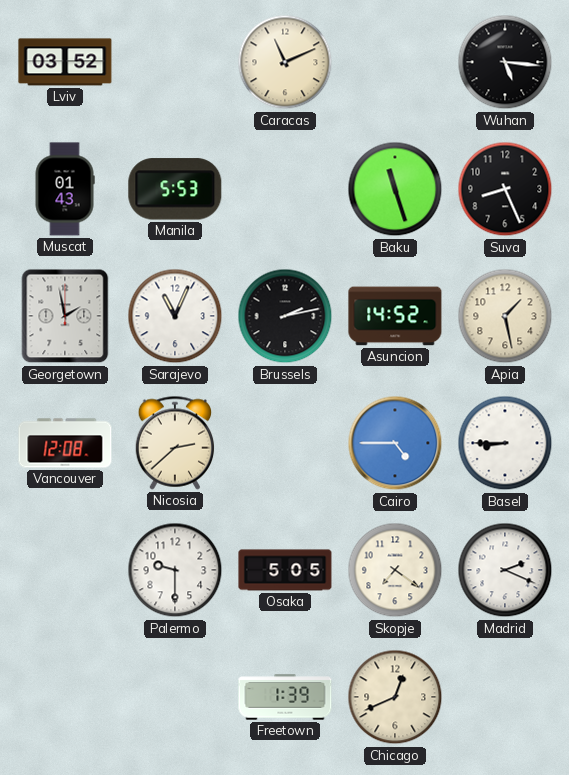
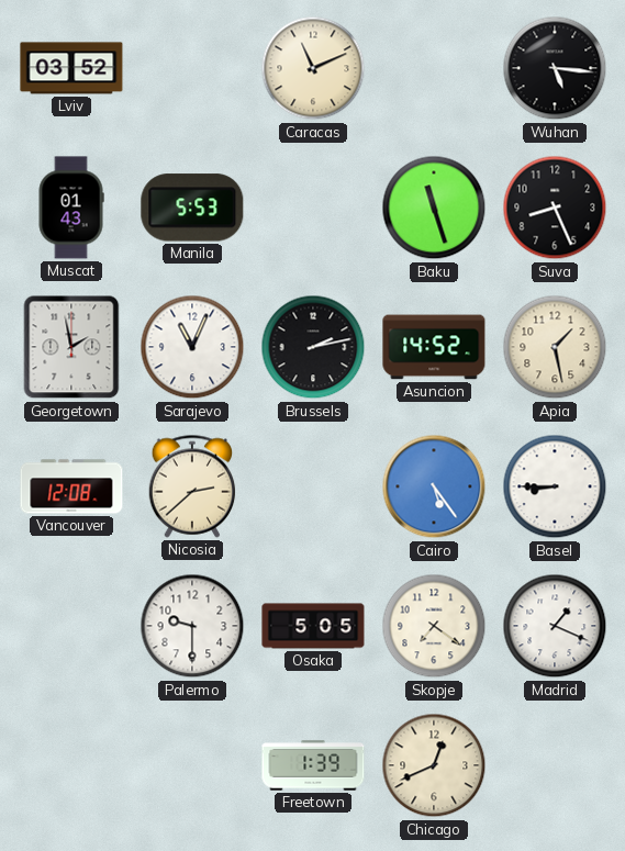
Cairo: 4:45 -> 5:24 (434, 486)
Madrid: 2:19 -> 1:19 (555, 626)
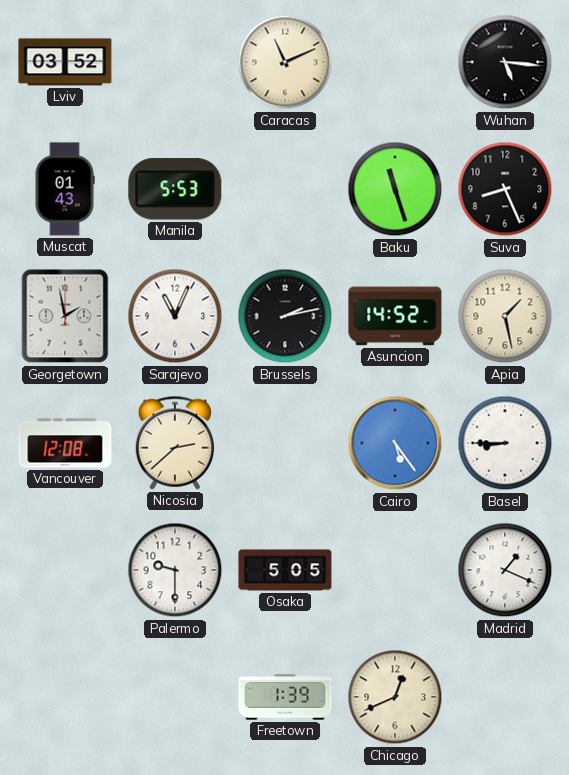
Skopje: 7:21 -> none (434, 626)
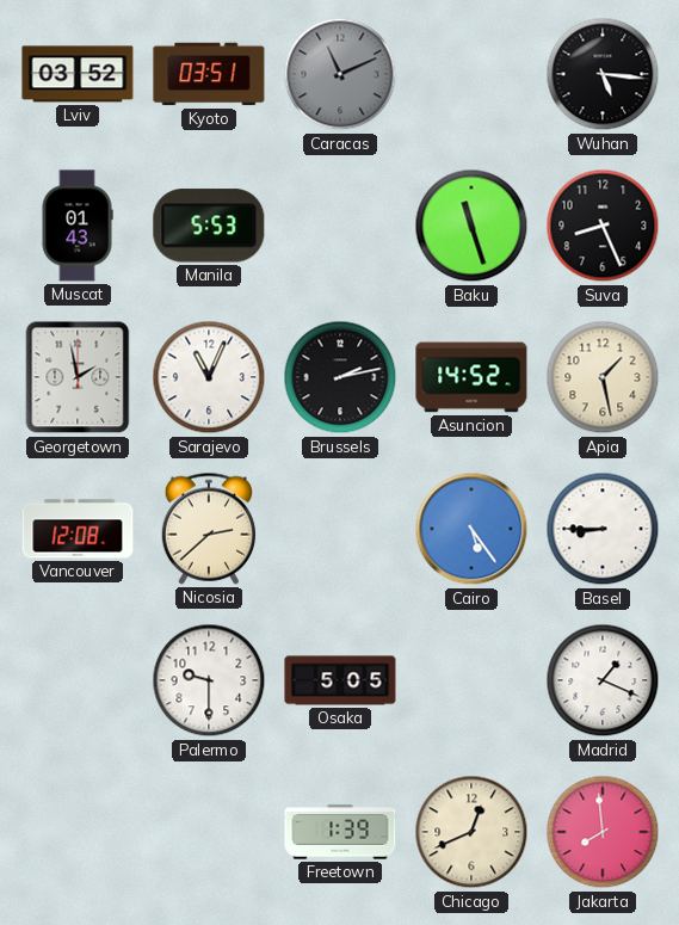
Kyoto: none -> 03:51 (209, 74)
Caracas dial: cream -> grey (340, 74)
Jakarta: none -> 7:59 (603, 832)
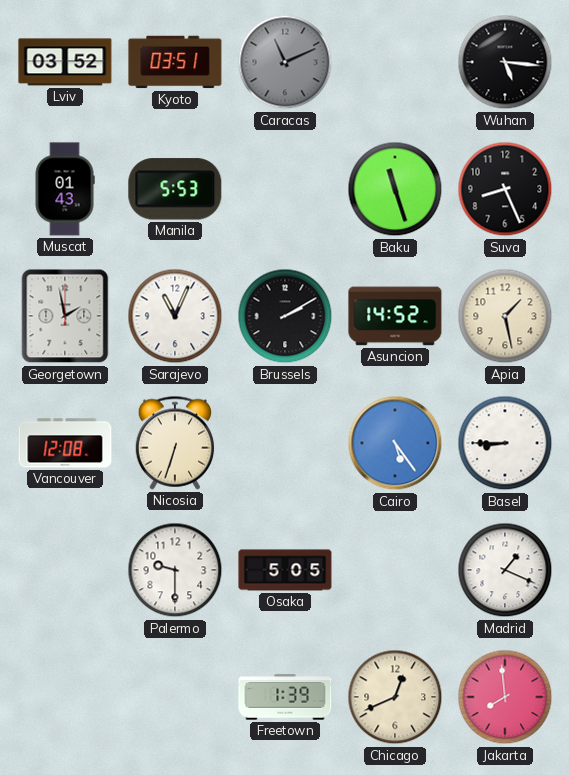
Brussels: 2:13 -> 2:10 (285, 316)
Nicosia: 2:38 -> 6:33 (175, 443)
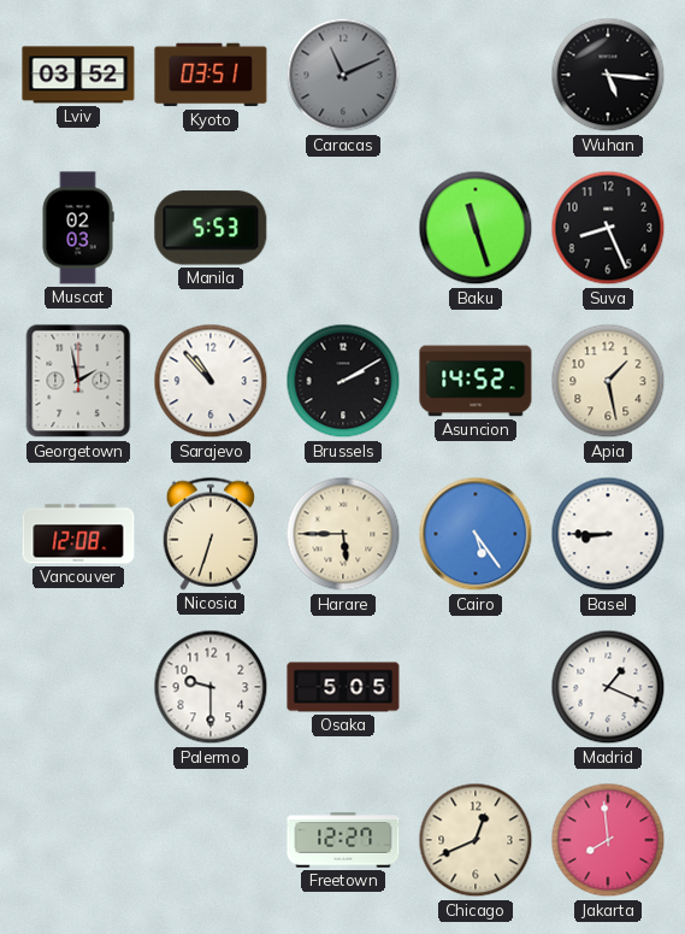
Muscat: 01:43 -> 02:03 (78, 228)
Sarajevo: 11:04 -> 10:53 (211, 381)
Harare: none -> 5:45 (343, 534)
Freetown: 1:39 -> 12:27 (343, 840)
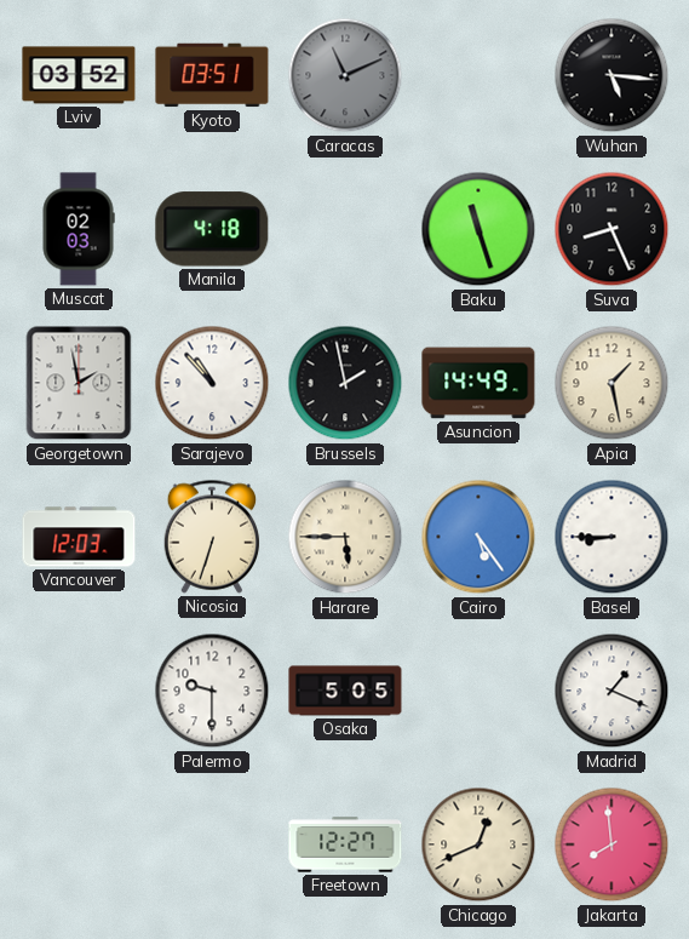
Manila: 5:53 -> 4:18 (212, 229)
Brussels: 2:10 -> 1:58 (345, 383)
Asuncion: 14:52 -> 14:49 (478, 383)
Vancouver: 12:08 -> 12:03 (79, 537)
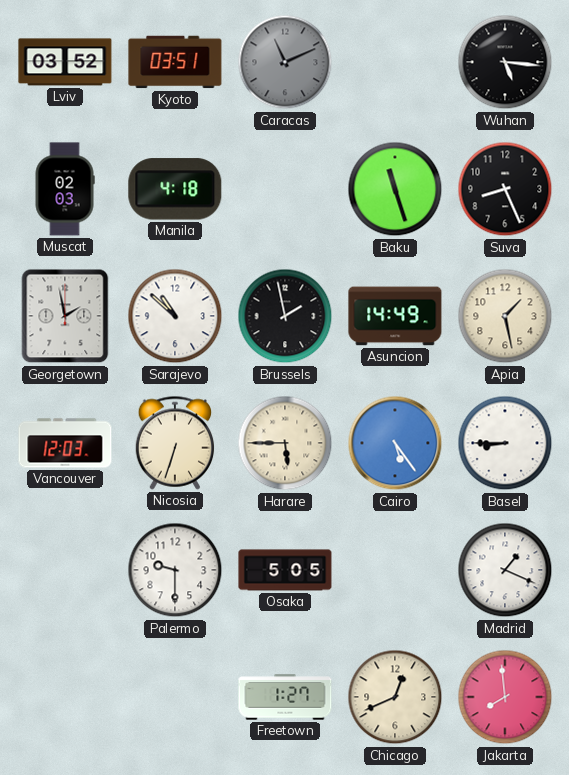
Sarajevo: 10:53 -> 10:52 (175, 316)
Freetown: 12:27 -> 1:27 (285, 697)
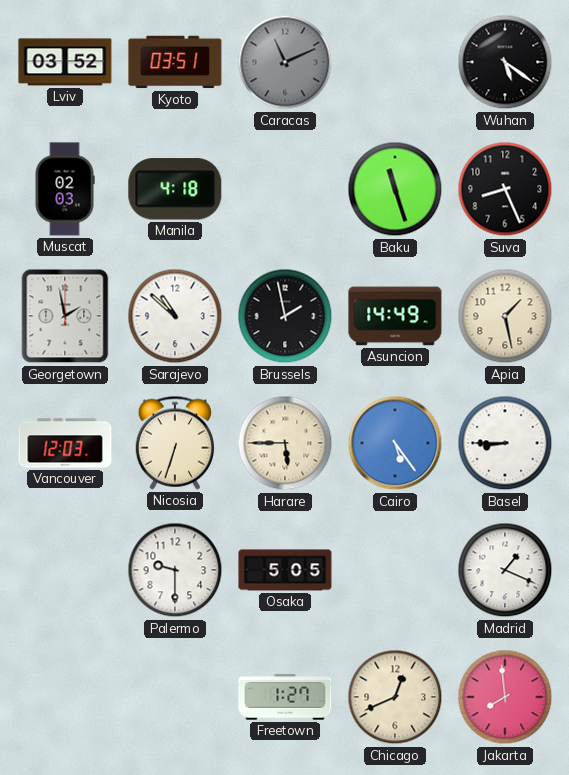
Wuhan: 5:16 -> 5:21 (505, 62)
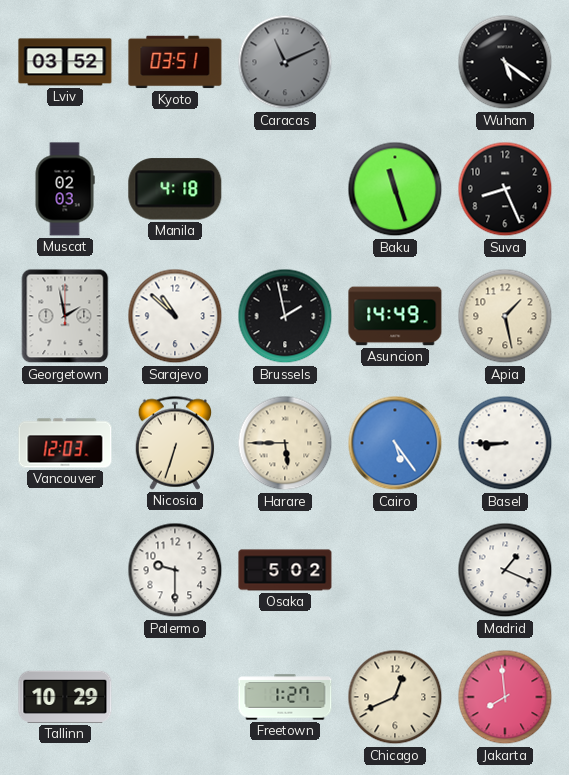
Osaka: 5:05 -> 5:02 (285, 570)
Tallinn: none -> 10:29 (65, 697)
